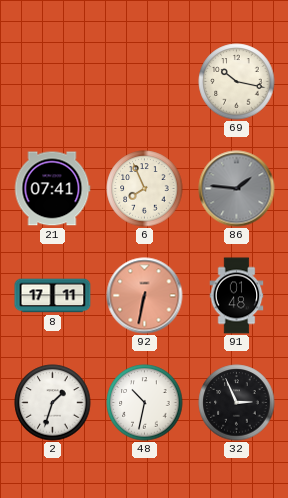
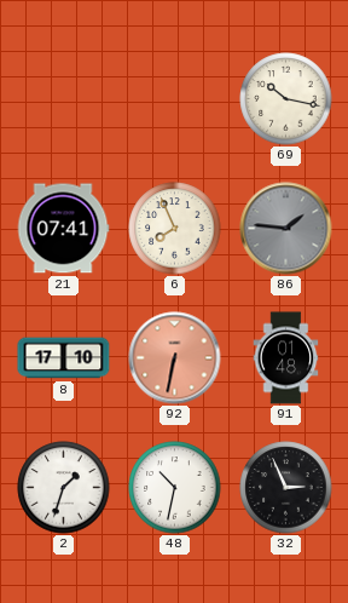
8: 17:11 -> 17:10 (64, 358)
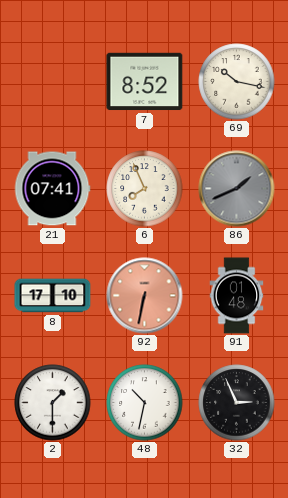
7: none -> 8:52 (145, 82)
86: 1:46 -> 1:41 (237, 189)
2: 1:33 -> 1:30 (53, 403)
